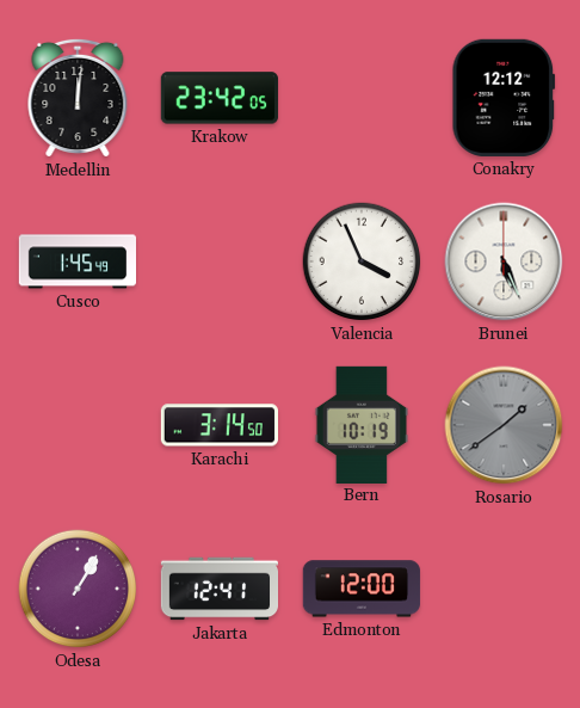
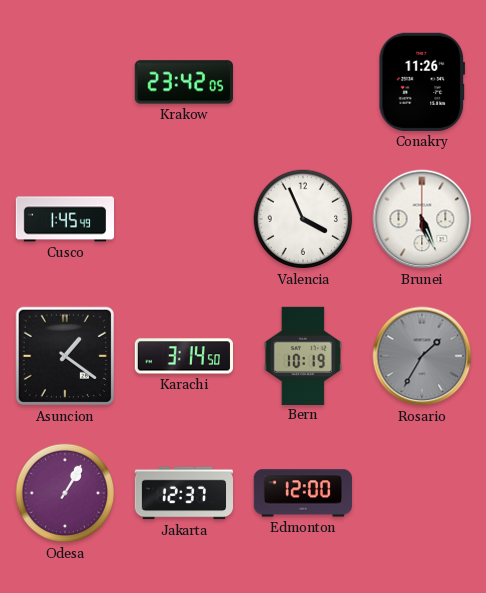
Medellin: 12:01 -> none (78, 98)
Conakry: 12:12 -> 11:26 (422, 82)
Asuncion: none -> 1:21 (65, 356)
Rosario: 1:39 -> 1:35 (422, 356)
Jakarta: 12:41 -> 12:37 (183, 493)
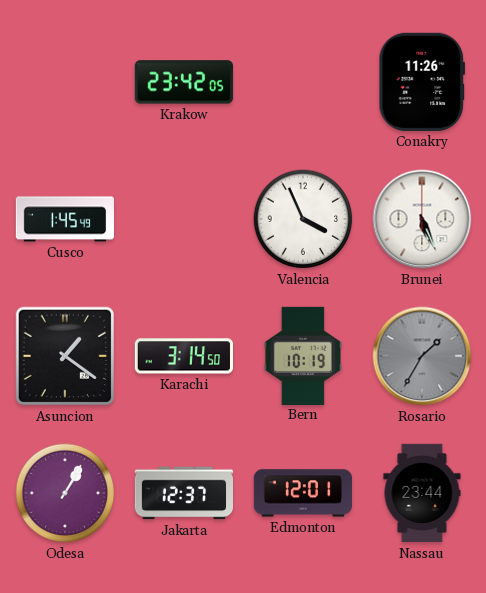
Edmonton: 12:00 -> 12:01 (303, 493)
Nassau: none -> 23:44 (422, 493)
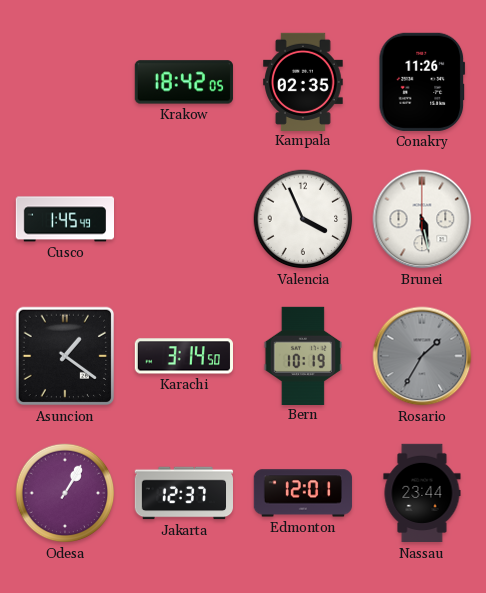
Krakow: 23:42 -> 18:42 (184, 82)
Kampala: none -> 02:35 (304, 81)
Brunei: 5:26 -> 5:28 (422, 219)
